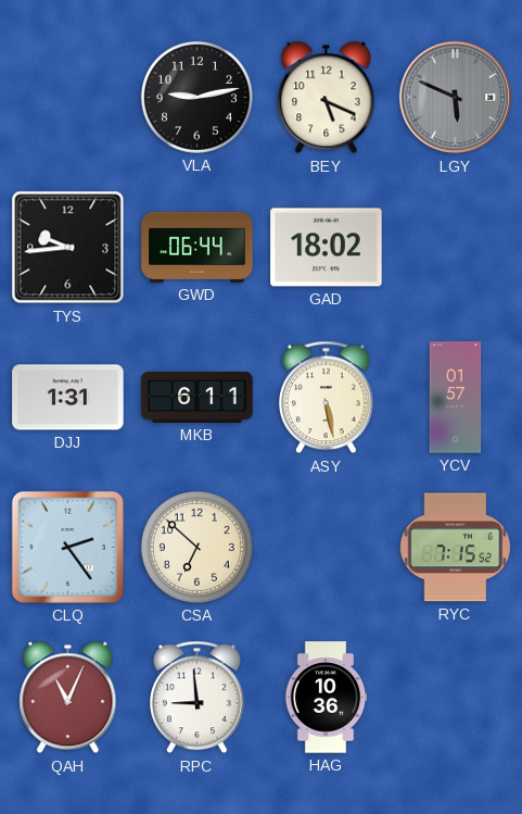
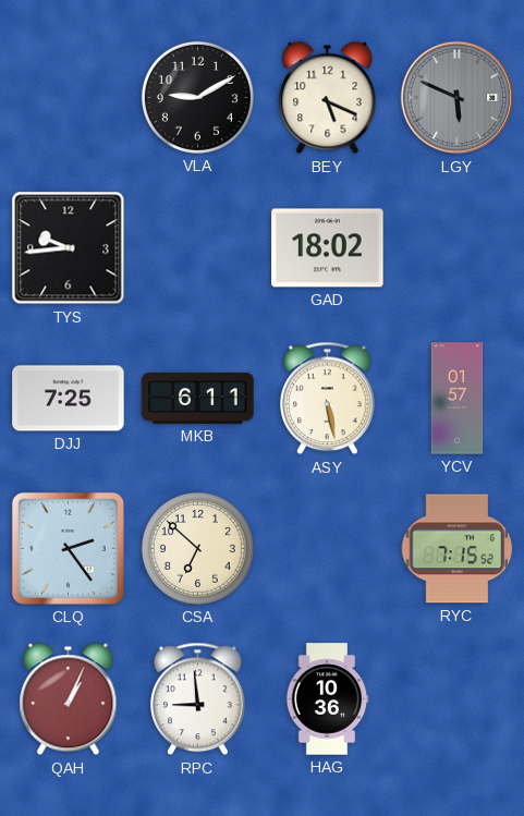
VLA: 9:13 -> 9:10 (197, 97)
GWD: 06:44 -> none (198, 247)
DJJ: 1:31 -> 7:25 (69, 399)
QAH: 11:04 -> 1:04 (69, 699)
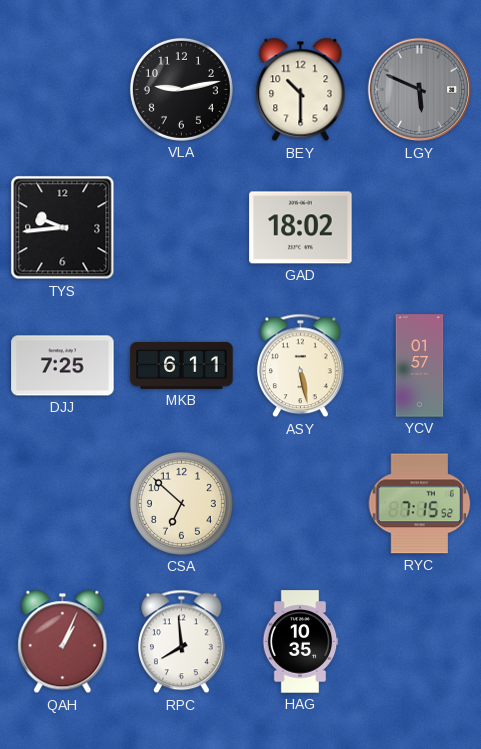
VLA: 9:10 -> 9:13 (181, 89)
BEY: 5:19 -> 10:30 (301, 90)
CLQ: 2:24 -> none (68, 548)
RPC: 8:59 -> 7:59 (182, 642)
HAG: 10:36 -> 10:35 (300, 642)
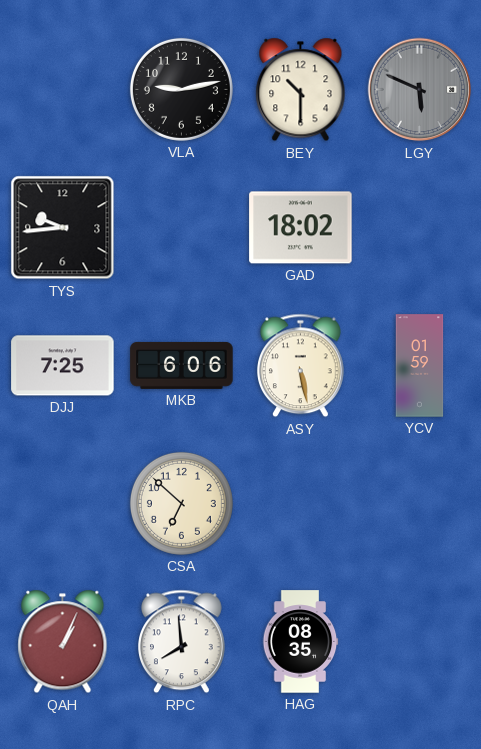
MKB: 6:11 -> 6:06 (182, 365)
YCV: 01:57 -> 01:59 (420, 366)
RYC: 7:15 -> none (420, 504)
HAG: 10:35 -> 08:35 (300, 642)
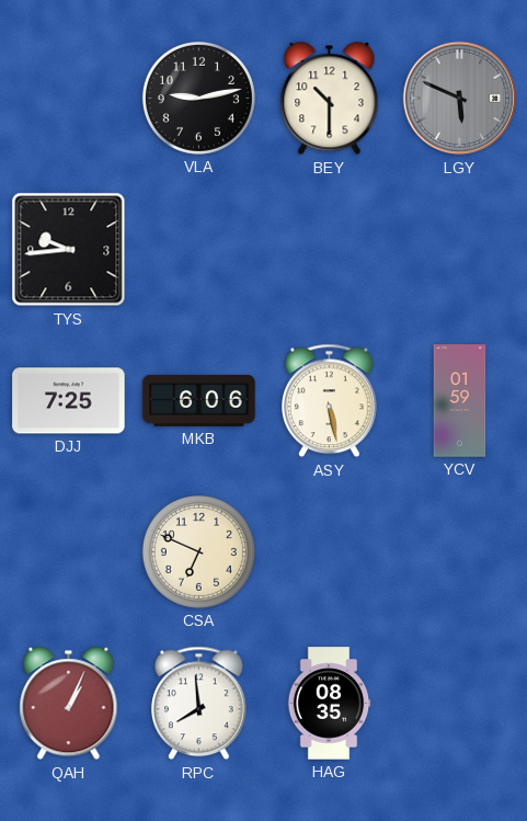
GAD: 18:02 -> none (301, 228)
CSA: 6:52 -> 6:49 (198, 551)
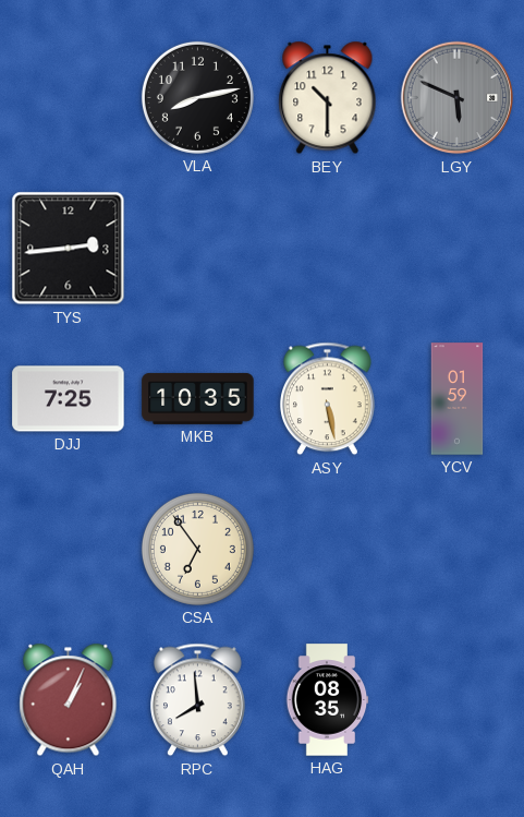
VLA: 9:13 -> 8:13 (197, 97)
TYS: 9:44 -> 2:44 (69, 249)
MKB: 6:06 -> 10:35 (198, 398)
CSA: 6:49 -> 6:54 (197, 549)
